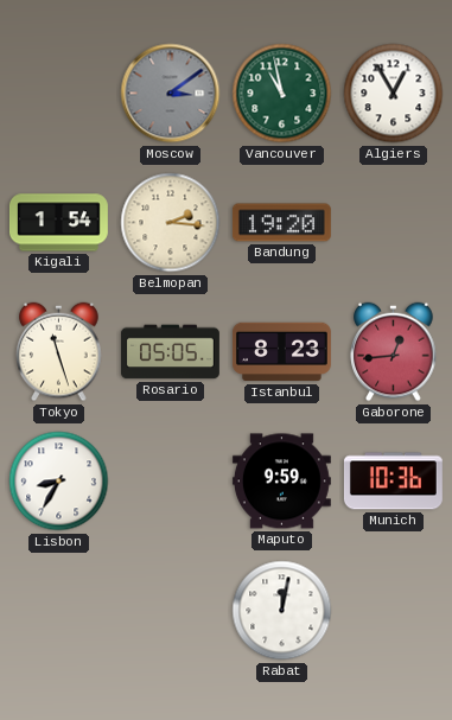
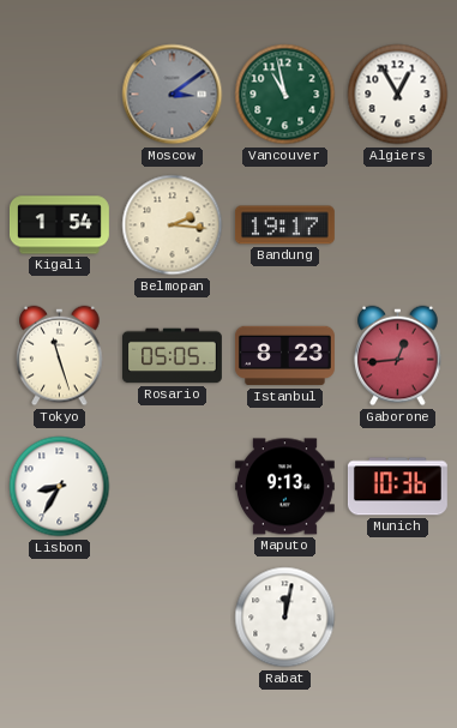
Bandung: 19:20 -> 19:17 (284, 225)
Maputo: 9:59 -> 9:13 (284, 487)
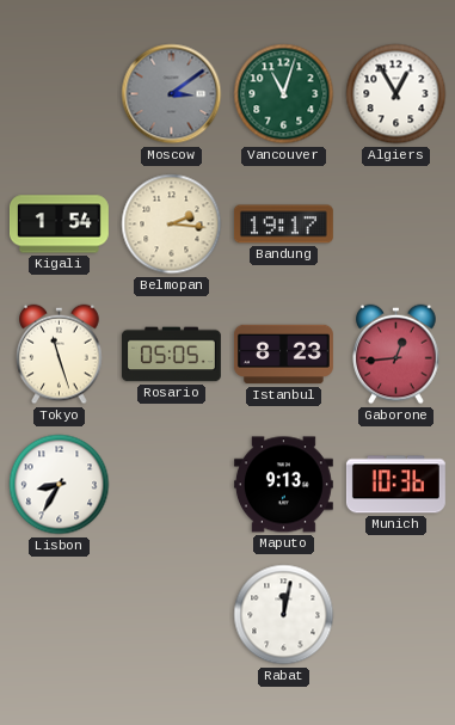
Vancouver: 10:58 -> 11:03 (284, 94)
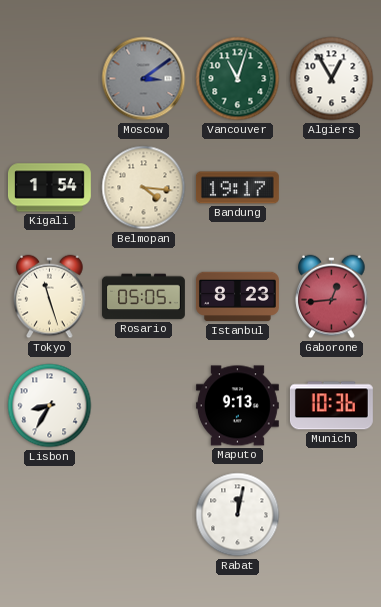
Belmopan: 2:16 -> 4:16 (144, 188)
